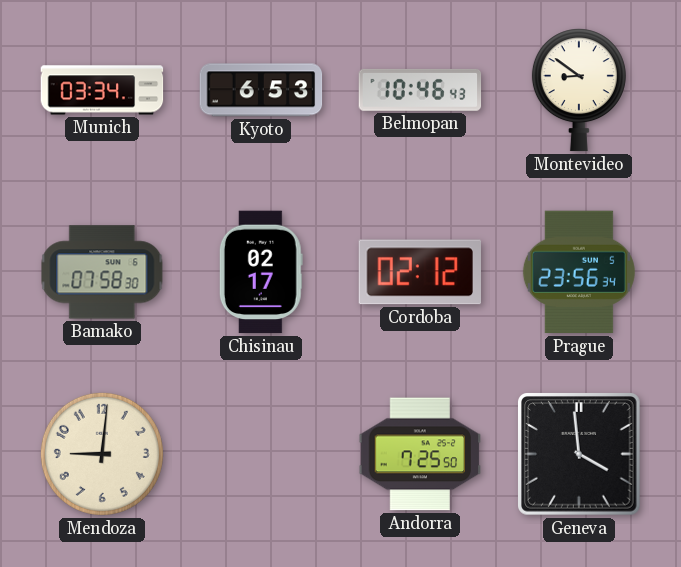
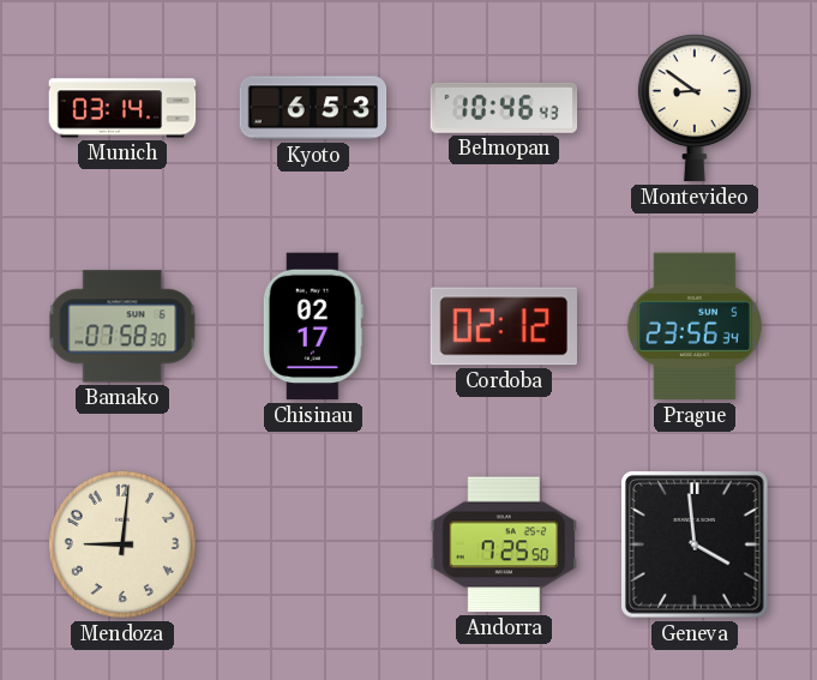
Munich: 03:34 -> 03:14 (122, 108)
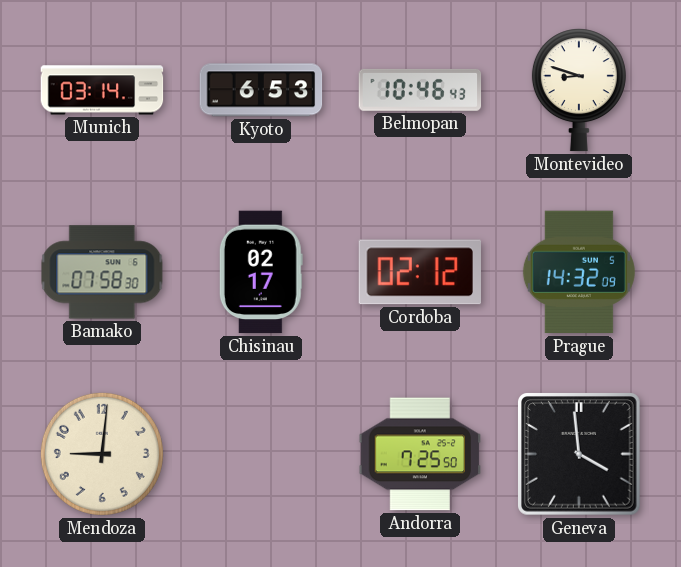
Montevideo: 8:51 -> 8:48 (579, 90)
Prague: 23:56 -> 14:32 (579, 272)
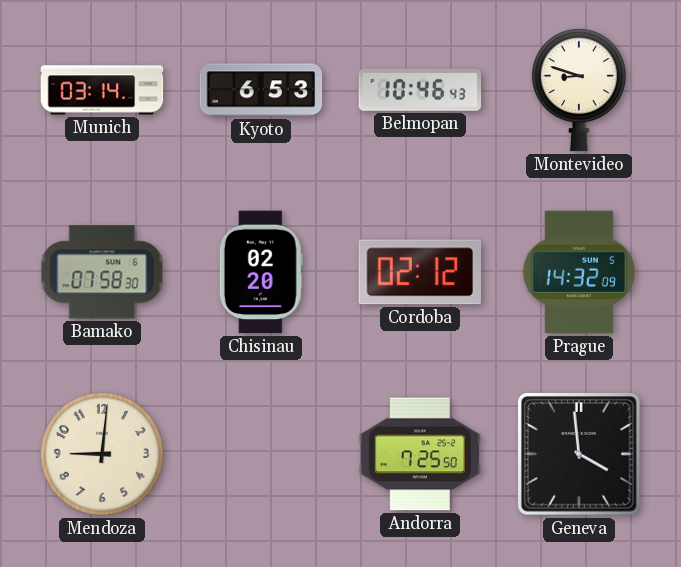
Chisinau: 02:17 -> 02:20 (261, 272)
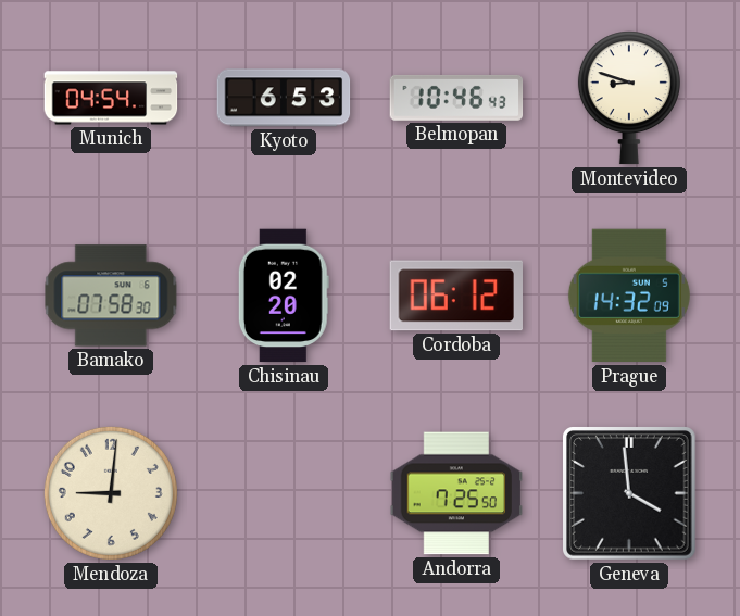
Munich: 03:14 -> 04:54 (111, 98)
Cordoba: 02:12 -> 06:12 (455, 296)
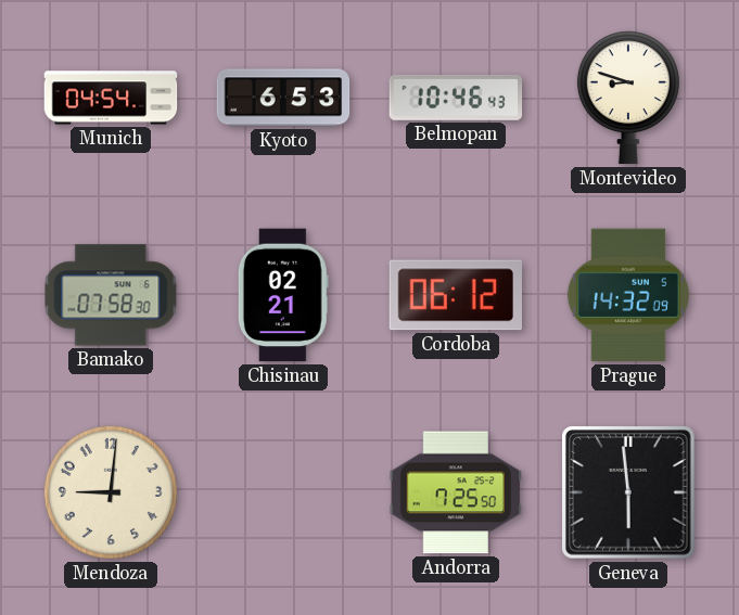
Chisinau: 02:20 -> 02:21 (283, 295)
Geneva: 3:59 -> 5:59 (628, 492)
